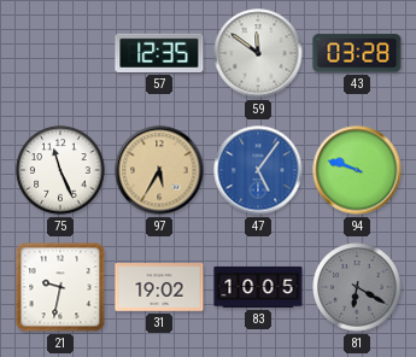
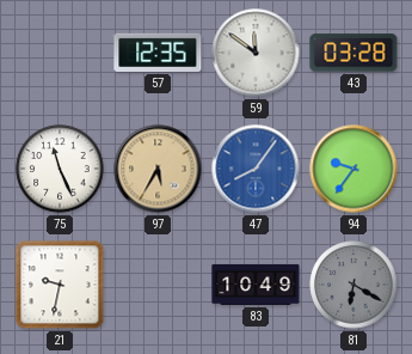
47: 5:06 -> 8:06 (256, 169)
94: 9:48 -> 9:36 (353, 169)
31: 19:02 -> none (159, 288)
83: 10:05 -> 10:49 (256, 285)
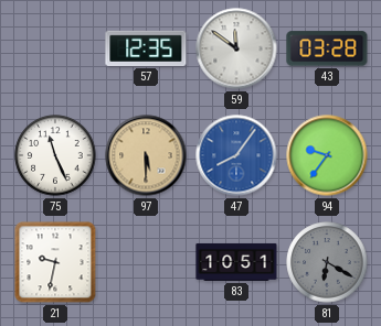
97: 5:35 -> 5:30 (146, 155)
83: 10:49 -> 10:51 (236, 262)
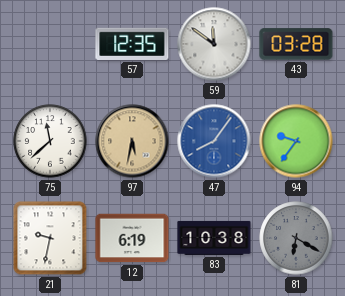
75: 11:26 -> 11:38 (50, 141)
97: 5:30 -> 5:32 (132, 141)
12: none -> 6:19 (132, 238)
83: 10:51 -> 10:38 (214, 238)
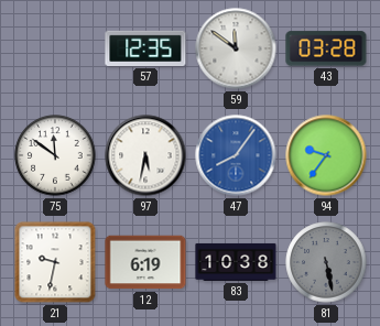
75: 11:38 -> 11:51 (55, 155)
97 dial: champagne -> white (145, 155)
81: 6:20 -> 5:28 (326, 262)
